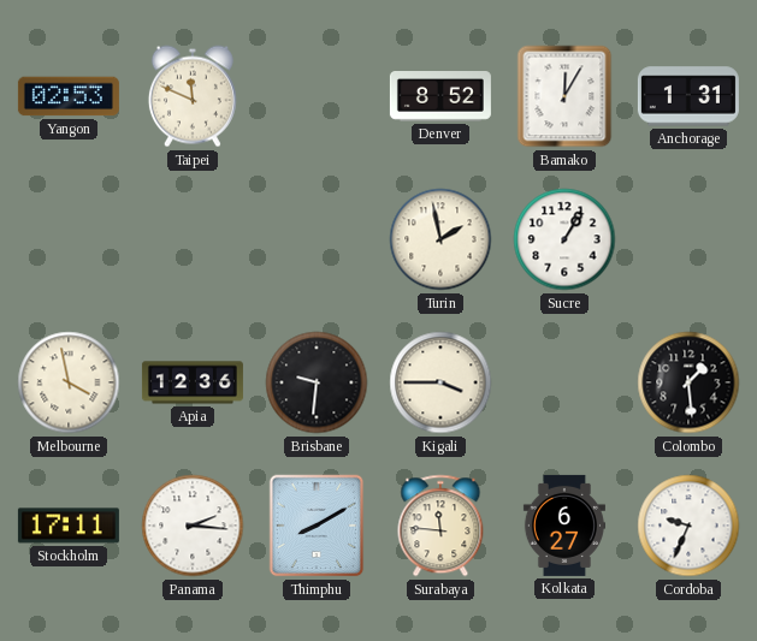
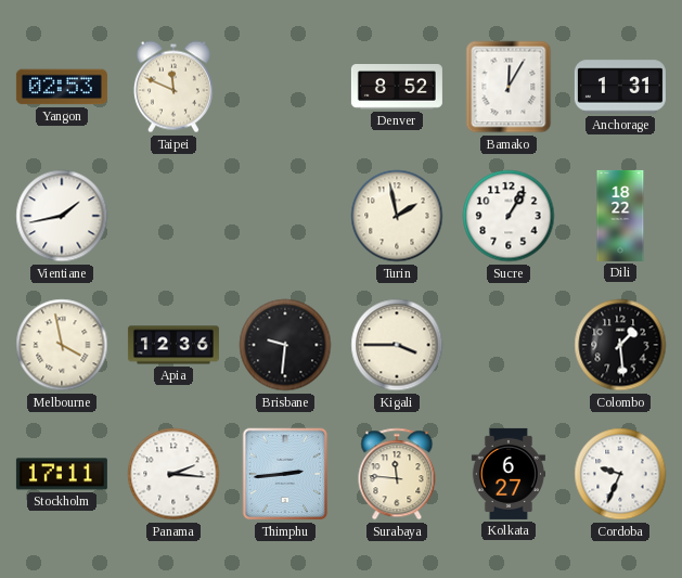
Vientiane: none -> 1:43 (62, 216)
Dili: none -> 18:22 (620, 216)
Thimphu: 8:10 -> 2:44 (285, 474)
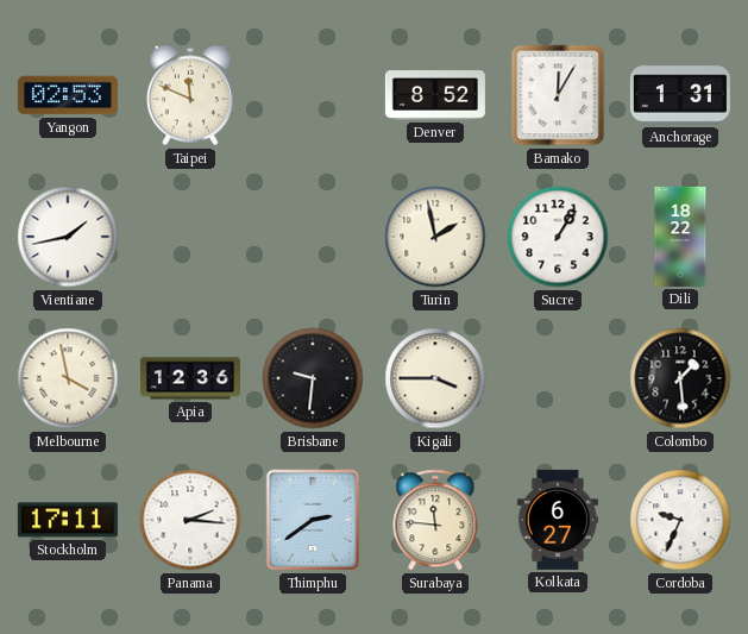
Thimphu: 2:44 -> 2:39 (313, 520)
